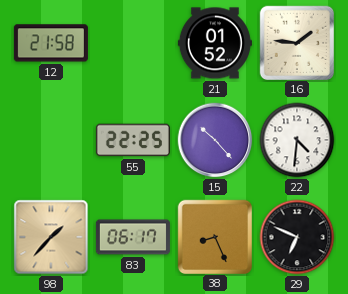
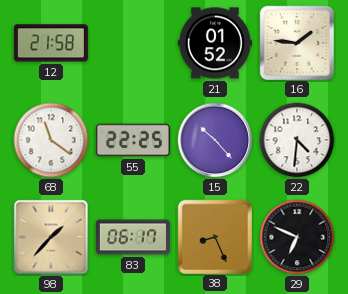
68: none -> 11:21 (51, 140)
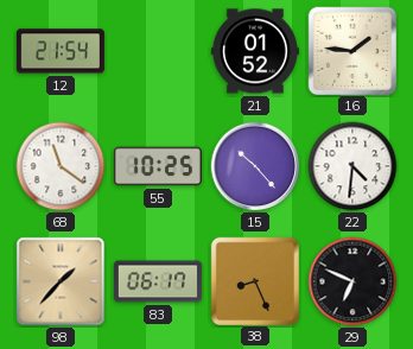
12: 21:58 -> 21:54 (61, 51)
55: 22:25 -> 10:25 (158, 166)
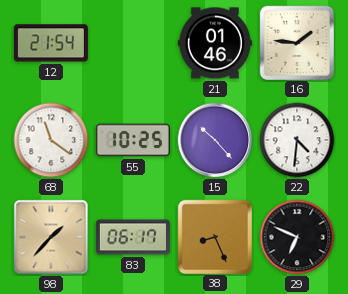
21: 01:52 -> 01:46 (215, 43)
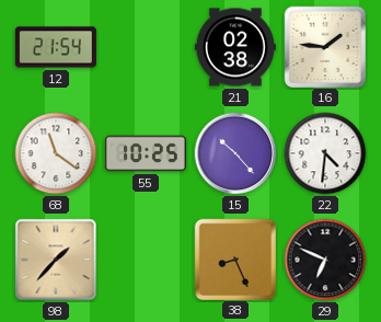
21: 01:46 -> 02:38 (235, 47)
83: 06:17 -> none (133, 237)
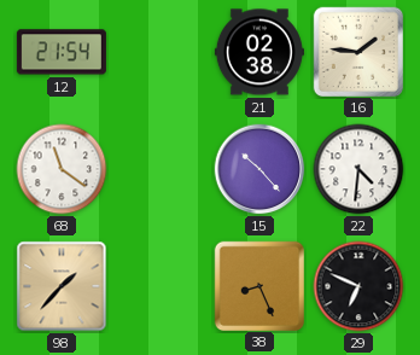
55: 10:25 -> none (146, 153)
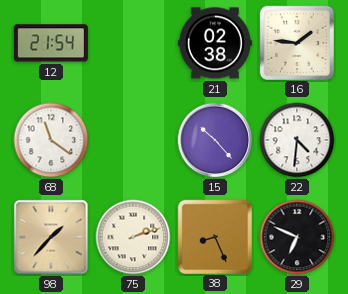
75: none -> 2:12 (133, 237)
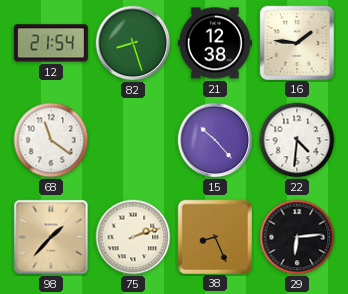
82: none -> 8:27 (133, 43)
21: 02:38 -> 12:38 (215, 43)
29: 6:49 -> 6:14 (297, 237)
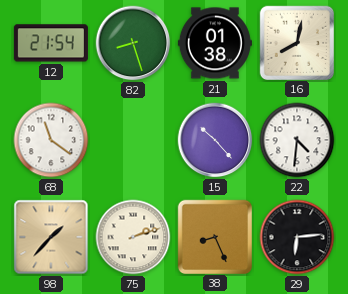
21: 12:38 -> 01:38 (215, 43)
16: 1:46 -> 8:02 (296, 42)
